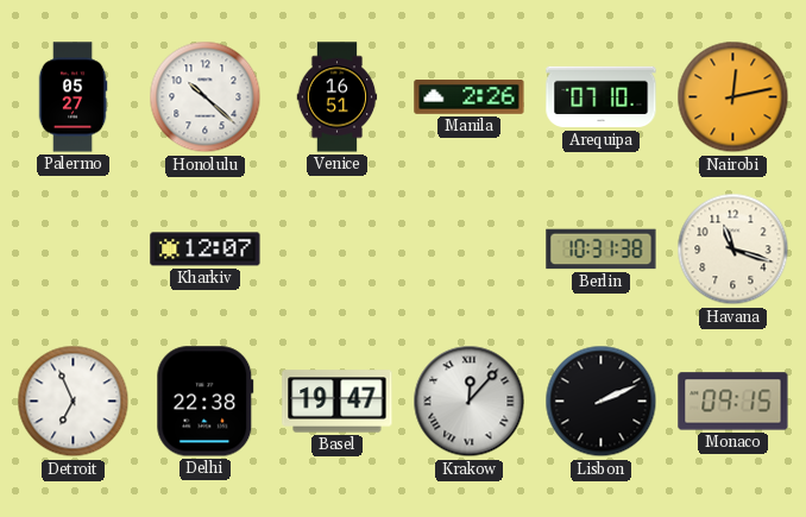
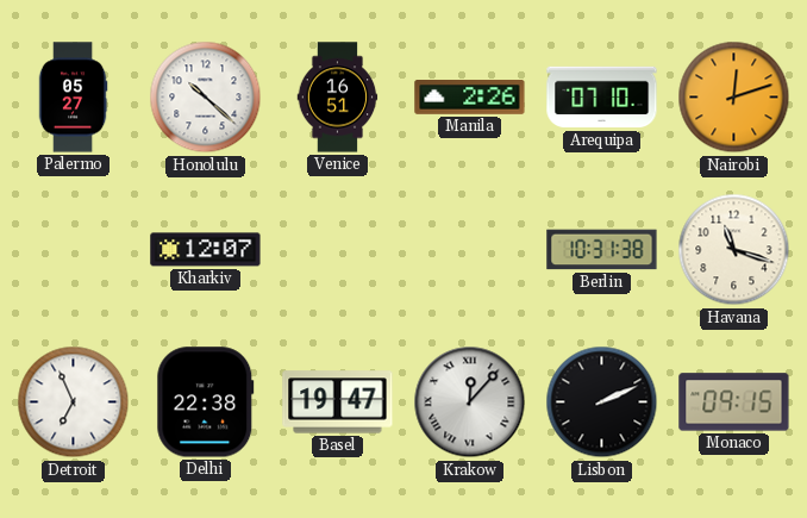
Nairobi: 12:13 -> 12:12 (734, 98)
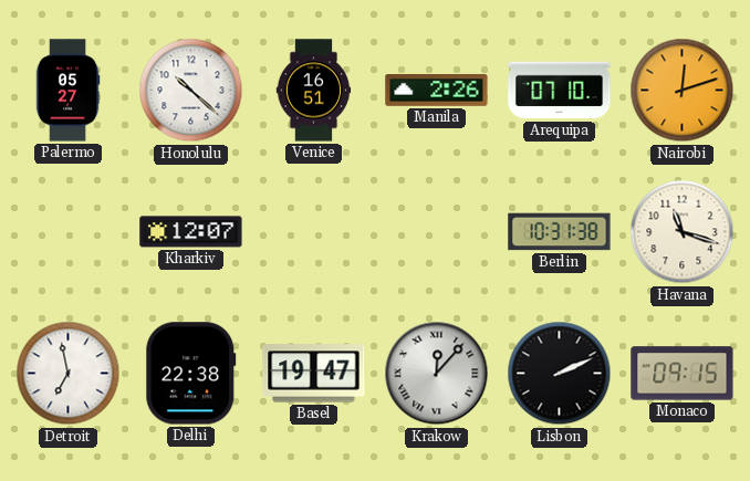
Detroit: 6:56 -> 6:58 (69, 374)
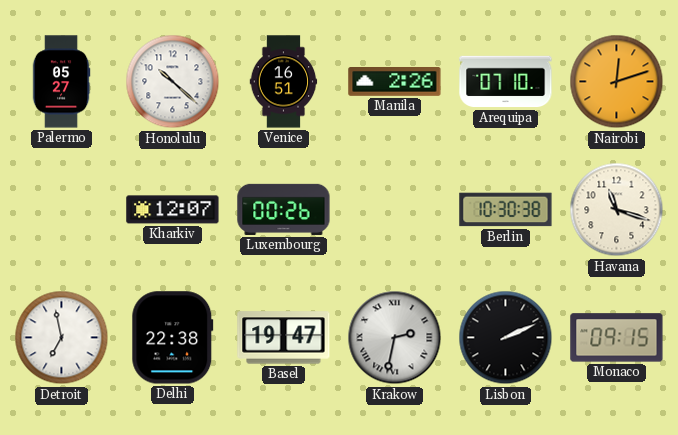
Luxembourg: none -> 00:26 (284, 209)
Berlin: 10:31 -> 10:30 (506, 210)
Krakow: 12:07 -> 2:32 (395, 338)
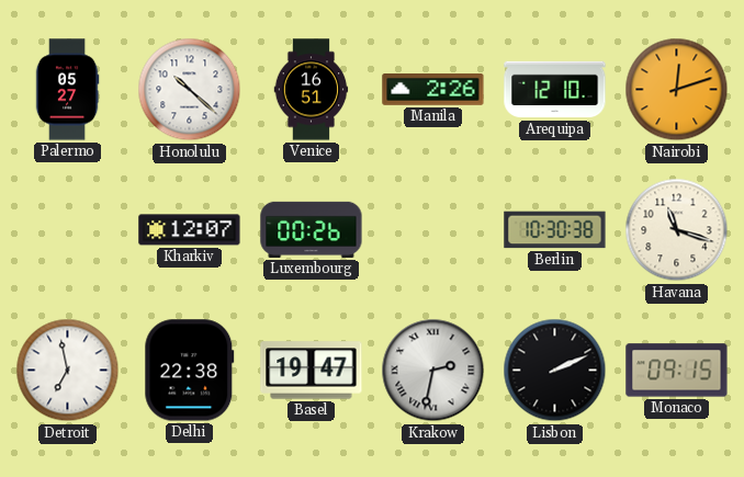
Arequipa: 07:10 -> 12:10 (555, 90)
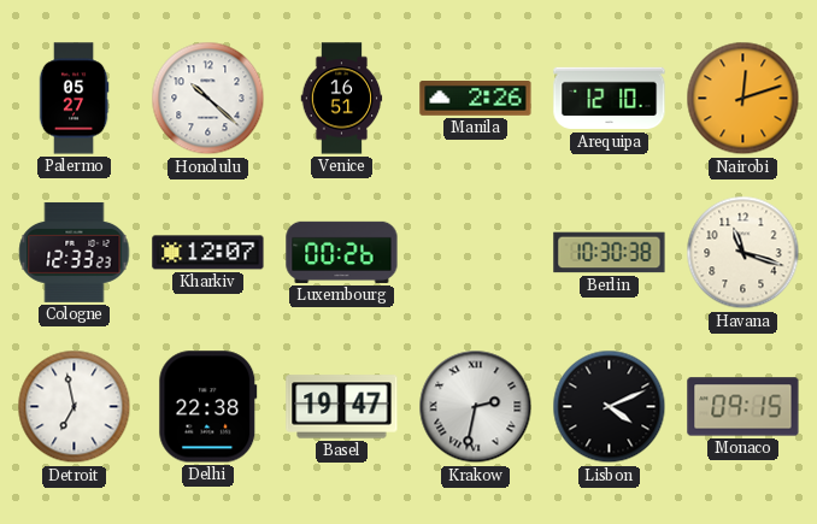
Cologne: none -> 12:33 (75, 252)
Lisbon: 2:11 -> 4:11 (610, 407)
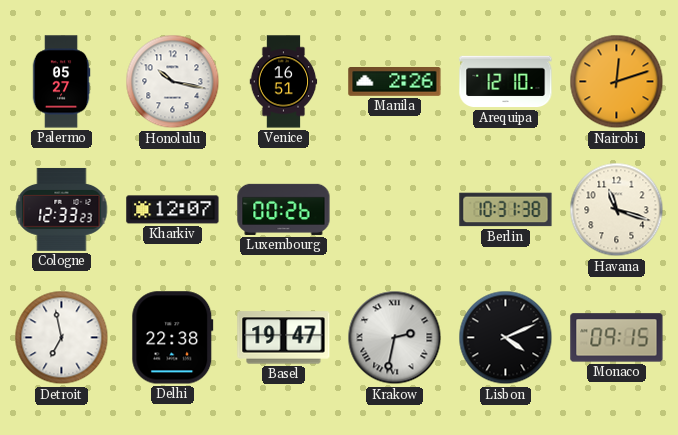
Honolulu: 10:22 -> 10:17 (173, 82)
Berlin: 10:30 -> 10:31 (506, 210)
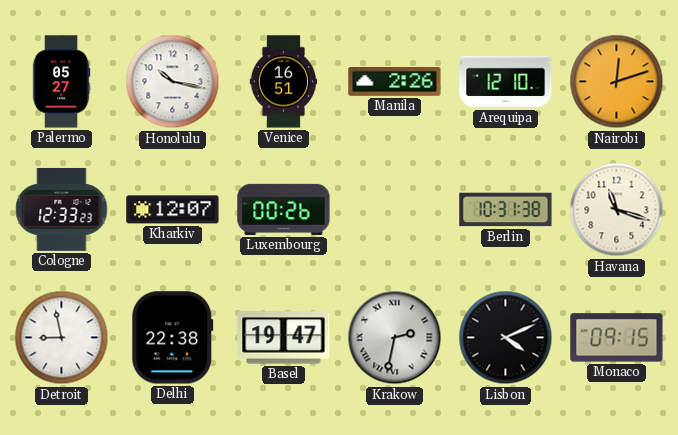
Detroit: 6:58 -> 8:58 (62, 338)
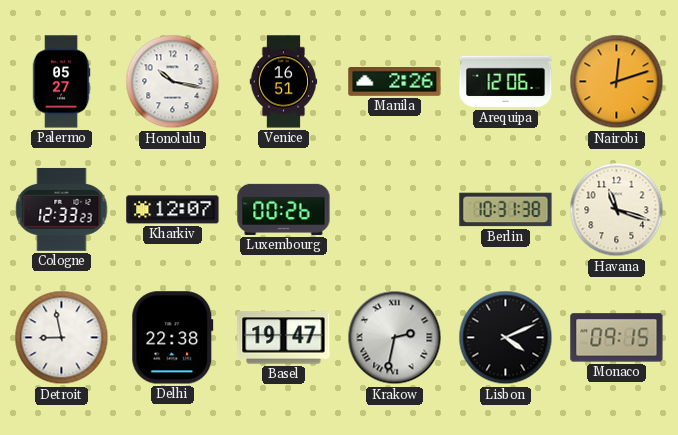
Arequipa: 12:10 -> 12:06 (506, 82)
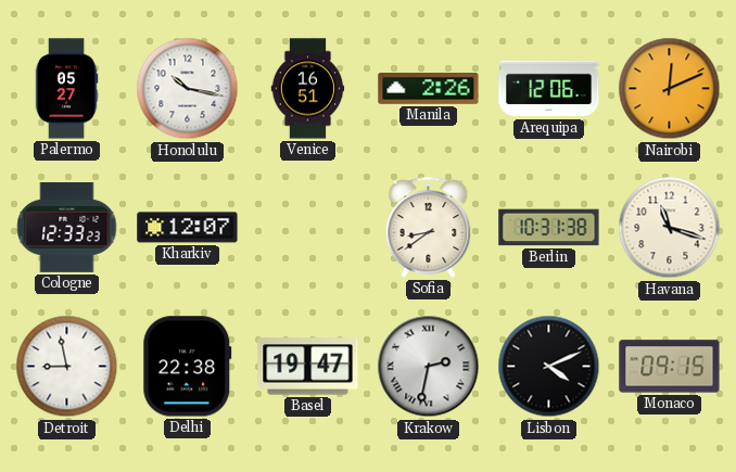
Nairobi: 12:12 -> 12:11 (670, 89)
Luxembourg: 00:26 -> none (284, 209)
Sofia: none -> 8:39 (429, 227)
